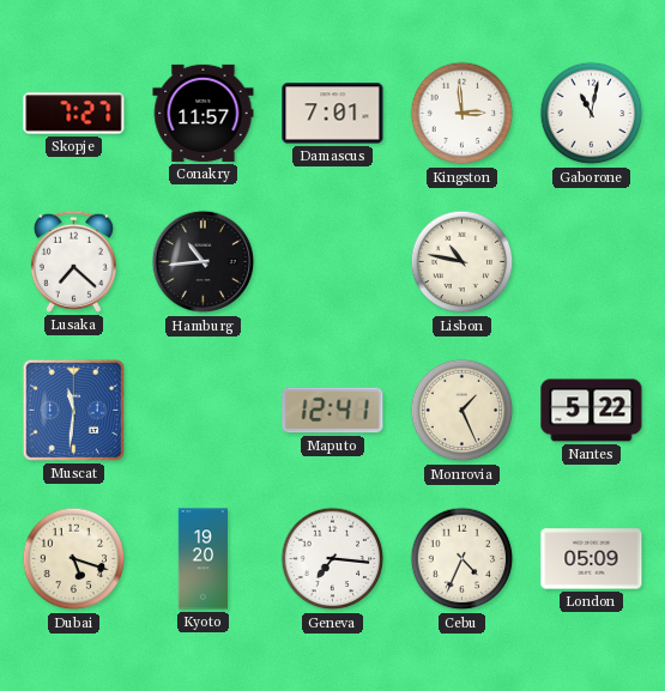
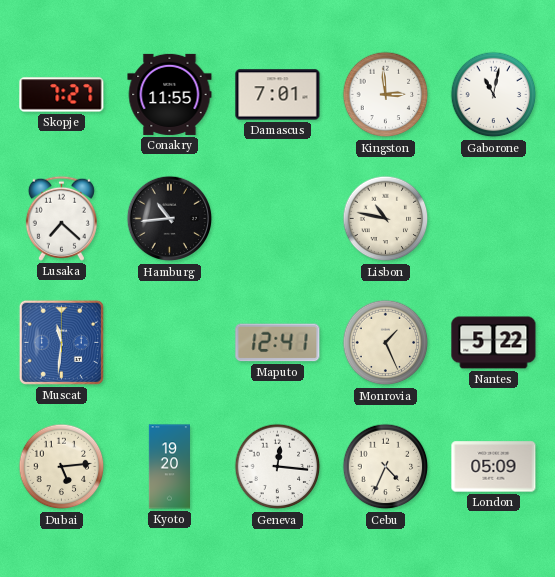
Conakry: 11:57 -> 11:55 (170, 94)
Dubai: 5:18 -> 5:14 (62, 467)
Geneva: 7:16 -> 12:16 (278, 467)
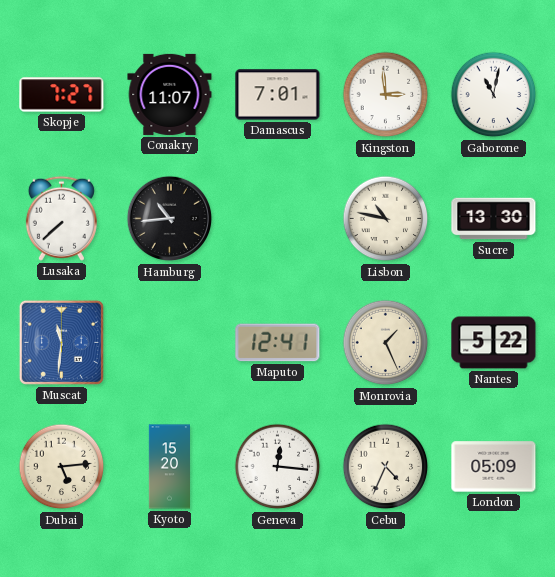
Conakry: 11:55 -> 11:07 (170, 94)
Lusaka: 7:22 -> 7:38 (61, 218)
Sucre: none -> 13:30 (494, 219)
Kyoto: 19:20 -> 15:20 (170, 467)
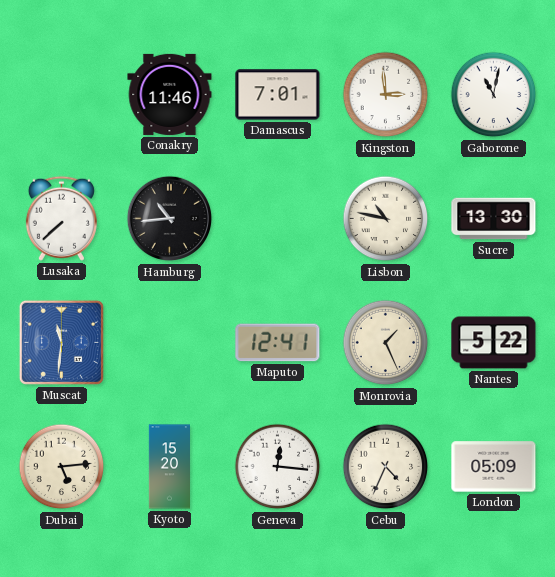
Skopje: 7:27 -> none (62, 95)
Conakry: 11:07 -> 11:46 (170, 94)
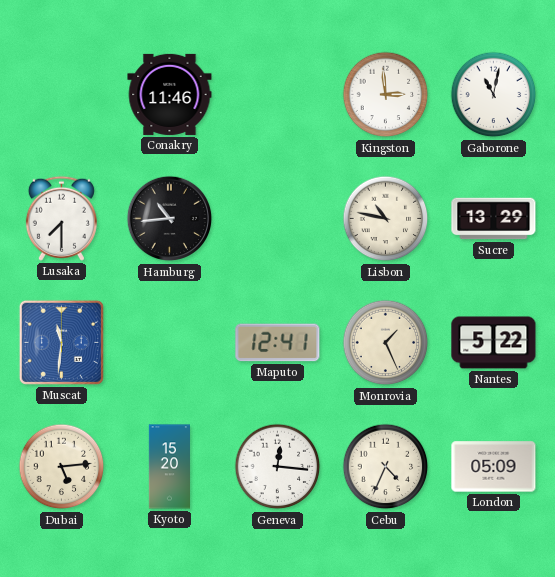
Damascus: 7:01 -> none (278, 95)
Lusaka: 7:38 -> 7:30 (61, 218)
Sucre: 13:30 -> 13:29 (494, 219)
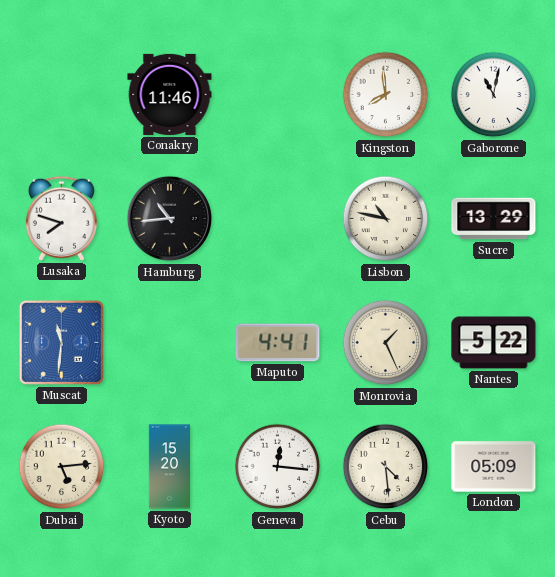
Kingston: 2:59 -> 7:59 (386, 95)
Lusaka: 7:30 -> 7:48 (61, 218)
Maputo: 12:41 -> 4:41 (278, 343)
Cebu: 4:34 -> 4:29 (386, 467)
